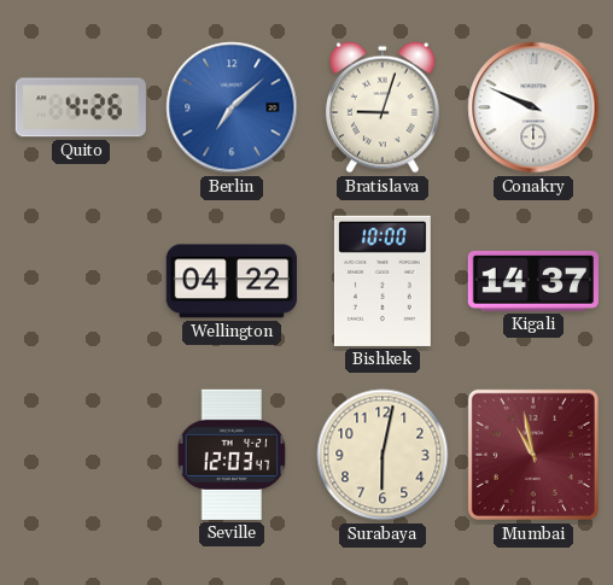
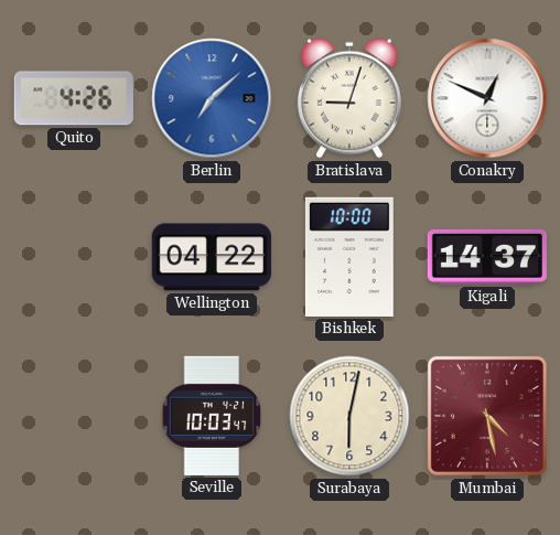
Conakry: 9:49 -> 12:49 (487, 98)
Seville: 12:03 -> 10:03 (212, 416)
Mumbai: 10:58 -> 4:28 (487, 416)
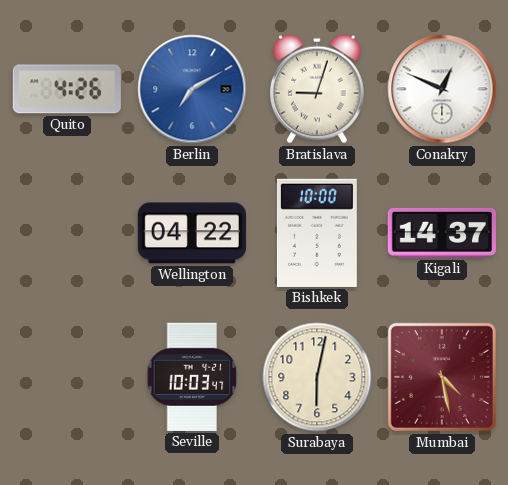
Berlin: 7:08 -> 7:10 (192, 89)
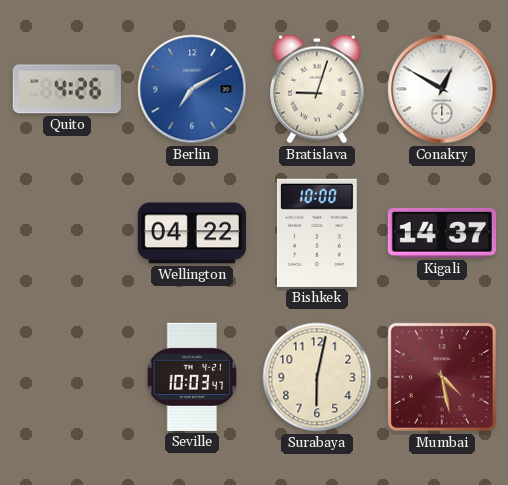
Conakry: 12:49 -> 12:50 (442, 89)
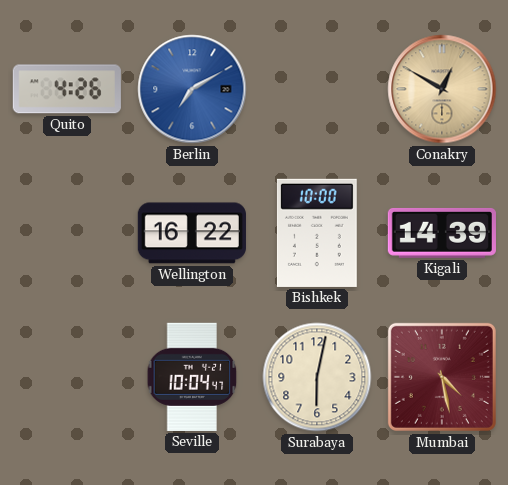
Bratislava: 9:03 -> none (317, 89)
Conakry dial: white -> champagne (442, 89)
Wellington: 04:22 -> 16:22 (192, 233)
Kigali: 14:37 -> 14:39 (442, 233)
Seville: 10:03 -> 10:04 (192, 377)
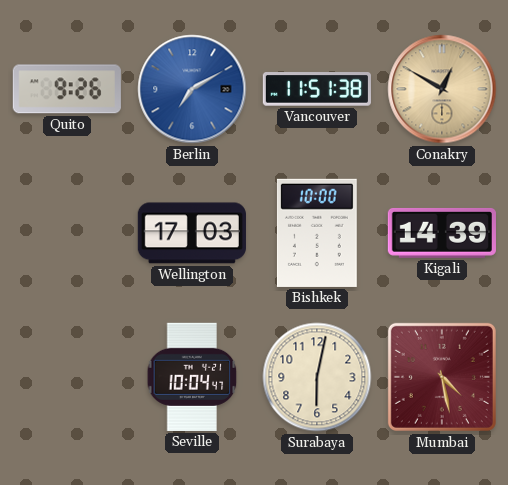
Quito: 4:26 -> 9:26 (67, 89)
Vancouver: none -> 11:51 (317, 89)
Wellington: 16:22 -> 17:03 (192, 233)
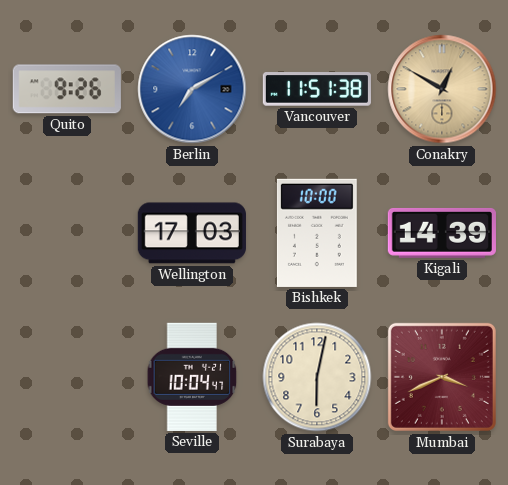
Mumbai: 4:28 -> 3:41 (442, 377)
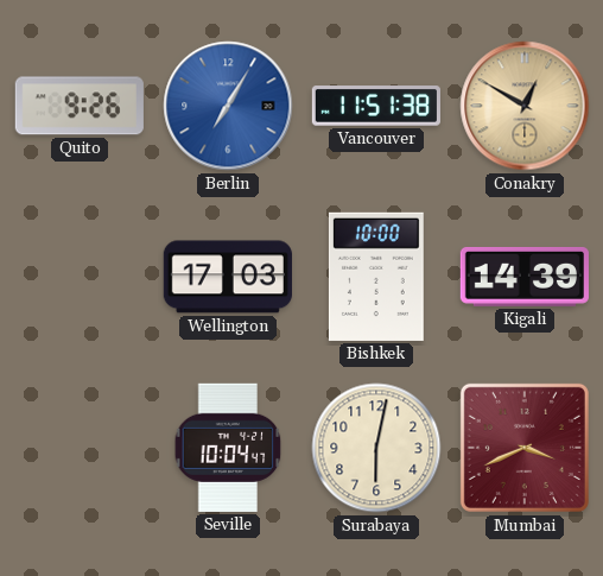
Berlin: 7:10 -> 7:05 (228, 106)
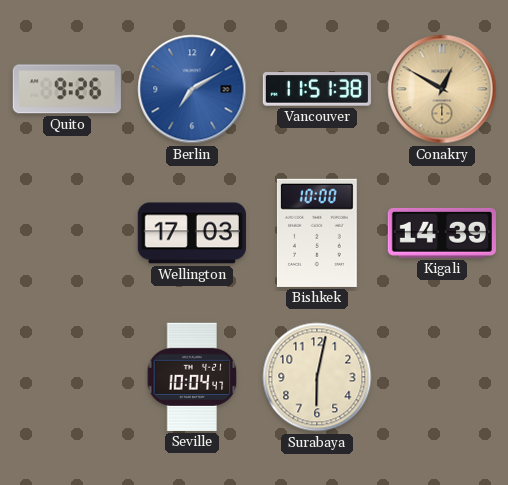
Berlin: 7:05 -> 7:10 (192, 89)
Mumbai: 3:41 -> none (525, 448)
